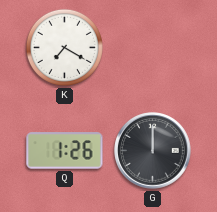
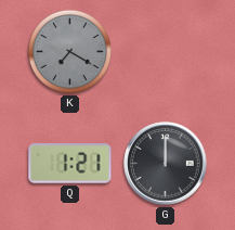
K dial: white -> grey (69, 51)
Q: 1:26 -> 1:21 (70, 164)
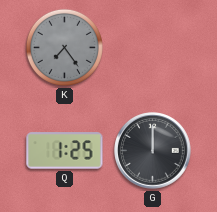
K: 7:20 -> 7:24 (64, 47)
Q: 1:21 -> 1:25 (65, 151)
